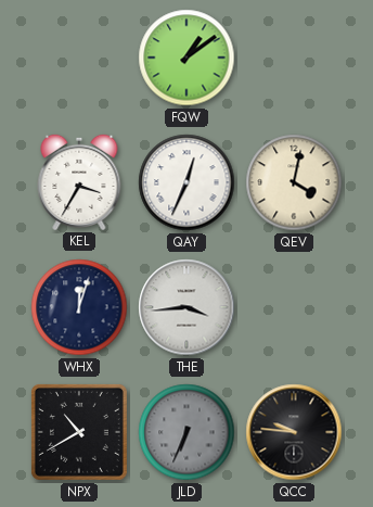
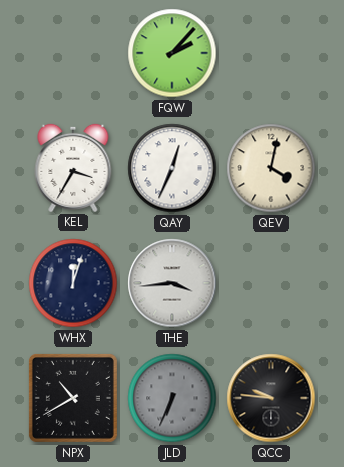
FQW: 1:09 -> 2:07 (172, 53)
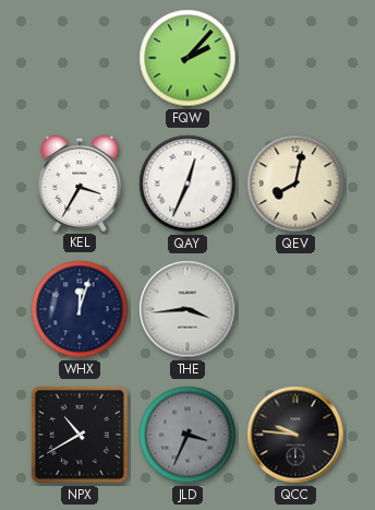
QEV: 4:02 -> 8:02 (295, 183)
JLD: 6:34 -> 3:34 (187, 435)
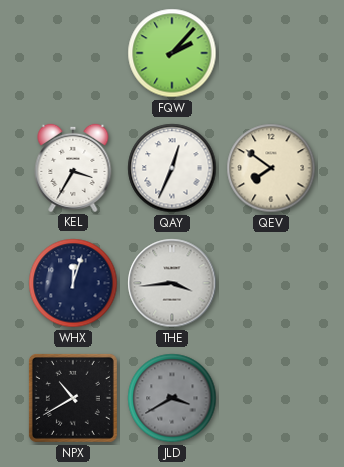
QEV: 8:02 -> 7:51 (271, 168)
JLD: 3:34 -> 3:40 (172, 398)
QCC: 9:46 -> none (295, 435)
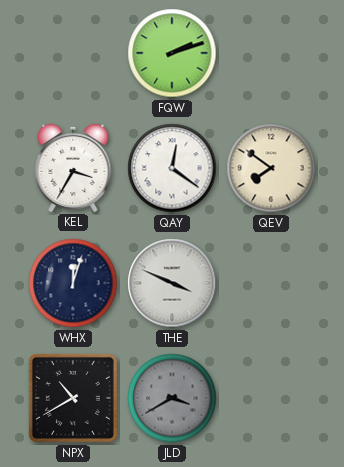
FQW: 2:07 -> 2:12 (172, 53)
QAY: 12:34 -> 12:21 (172, 168)
THE: 3:44 -> 3:49 (172, 283)
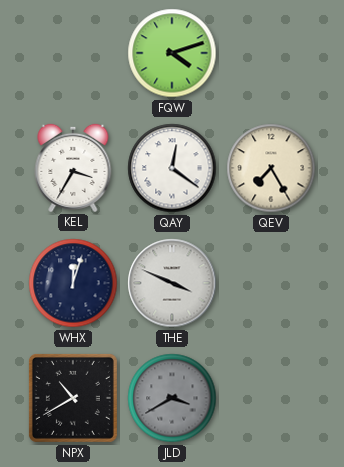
FQW: 2:12 -> 4:12 (172, 53)
QEV: 7:51 -> 7:25 (271, 168)
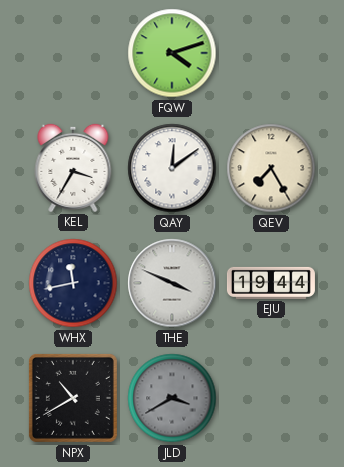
QAY: 12:21 -> 12:09 (172, 168)
WHX: 12:03 -> 11:43 (73, 283)
EJU: none -> 19:44 (271, 283)
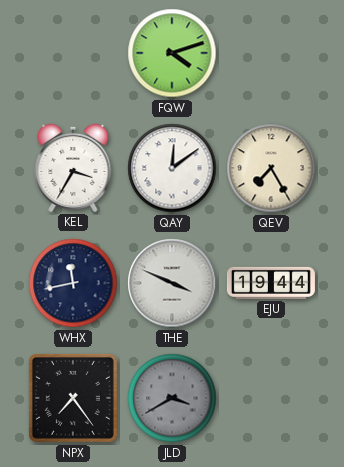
NPX: 10:40 -> 7:24 (73, 398)
